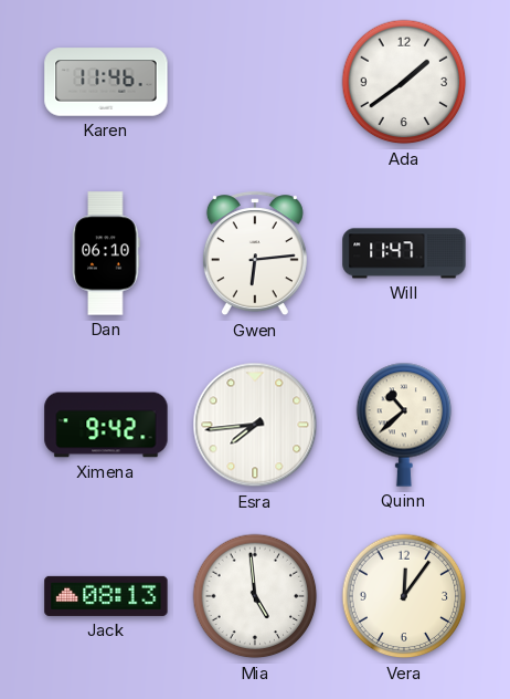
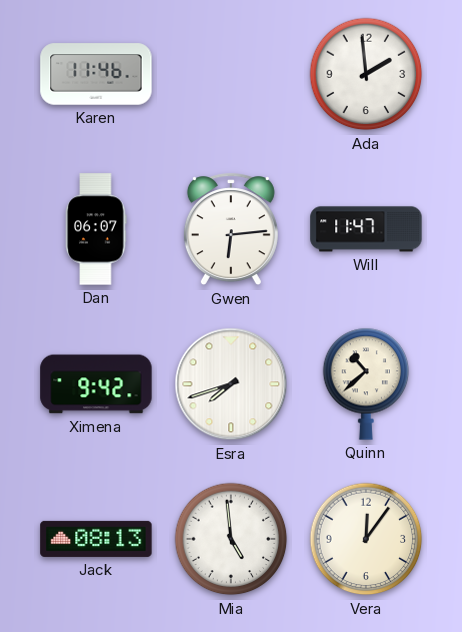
Ada: 1:39 -> 1:59 (366, 74)
Dan: 06:10 -> 06:07 (96, 229)
Esra: 7:44 -> 7:42 (231, 384)
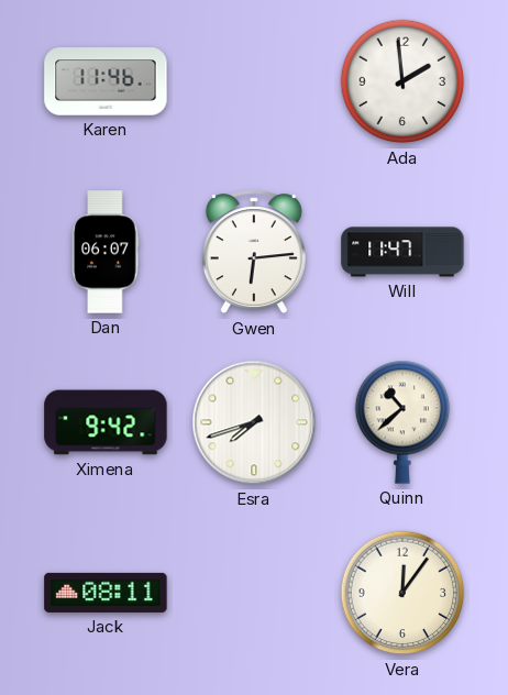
Jack: 08:13 -> 08:11 (106, 593)
Mia: 4:59 -> none (231, 539)
